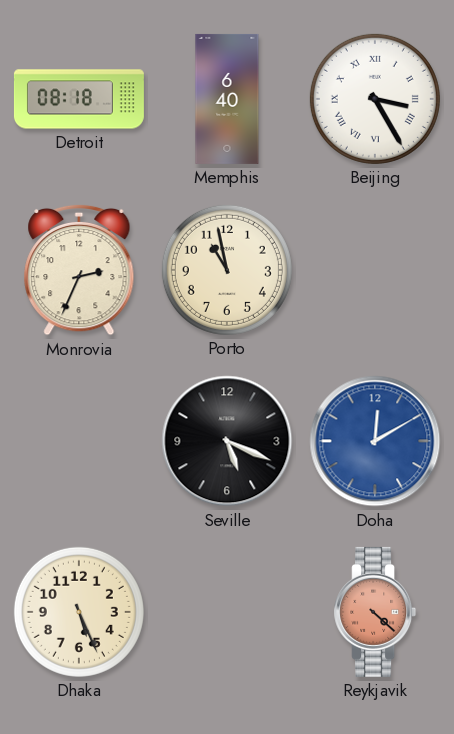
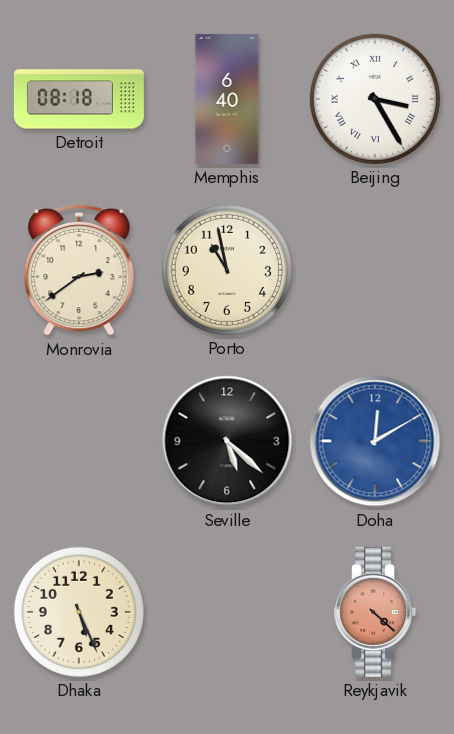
Monrovia: 2:34 -> 2:39 (79, 270)
Seville: 5:19 -> 5:22 (227, 441)
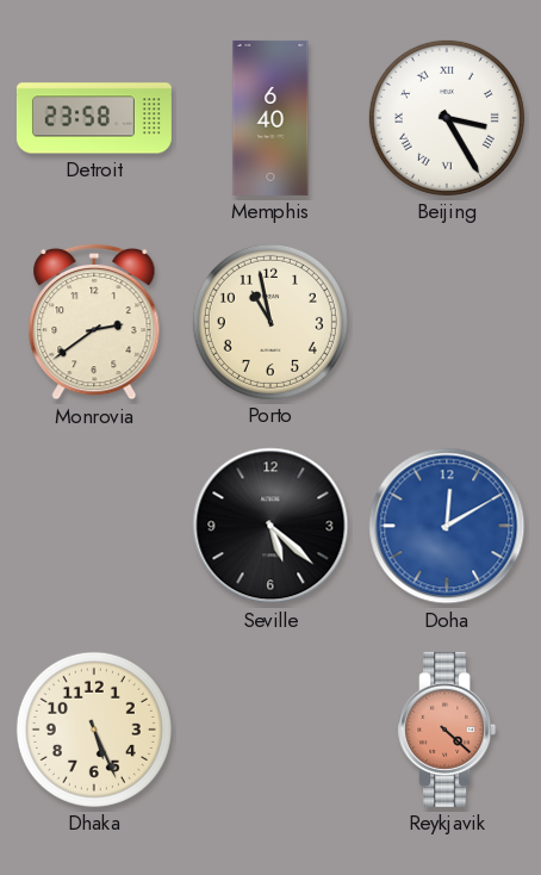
Detroit: 08:18 -> 23:58 (94, 118)
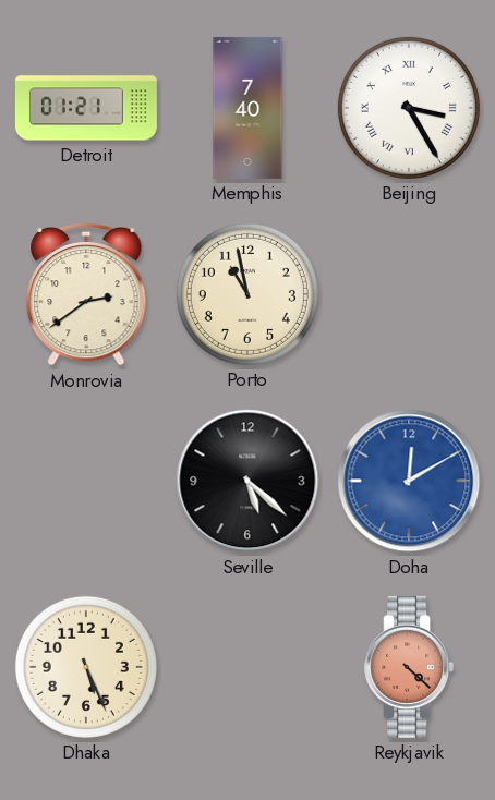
Detroit: 23:58 -> 01:21 (86, 108)
Memphis: 6:40 -> 7:40 (247, 108)
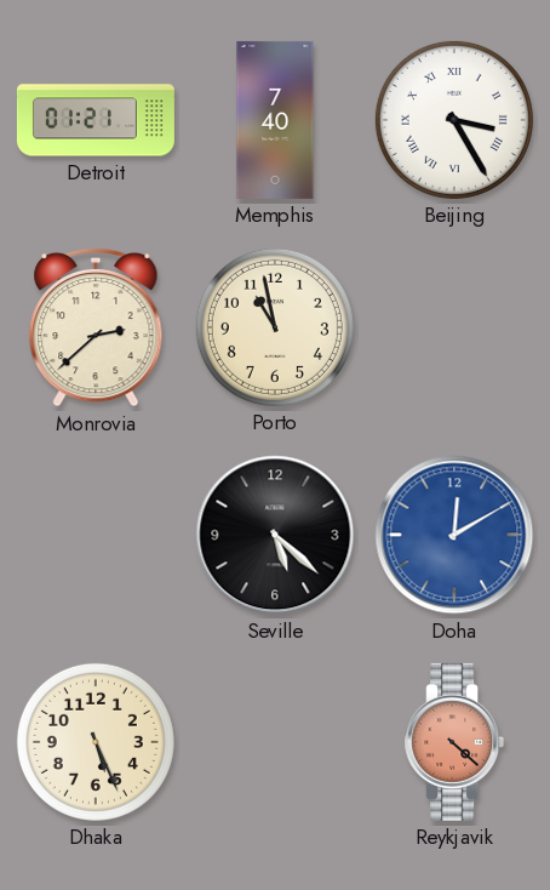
Monrovia: 2:39 -> 2:38 (96, 327)
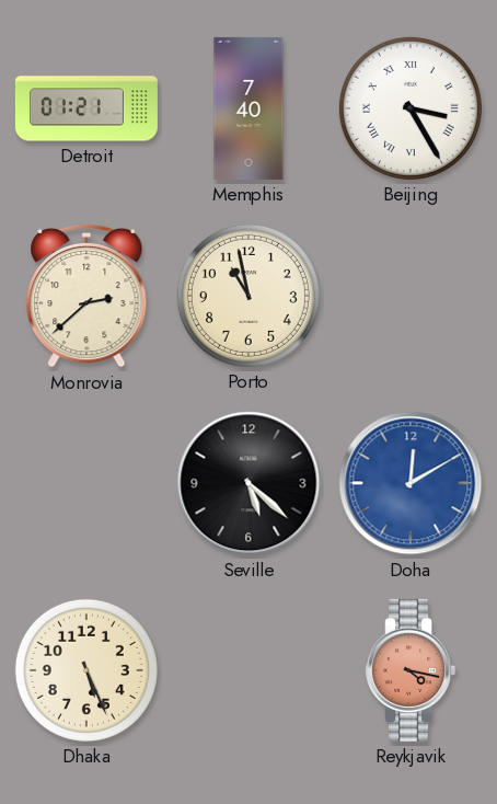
Reykjavik: 4:22 -> 4:17 (411, 670)
